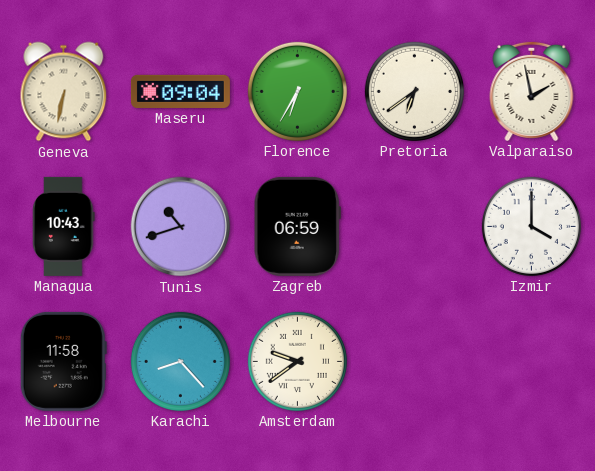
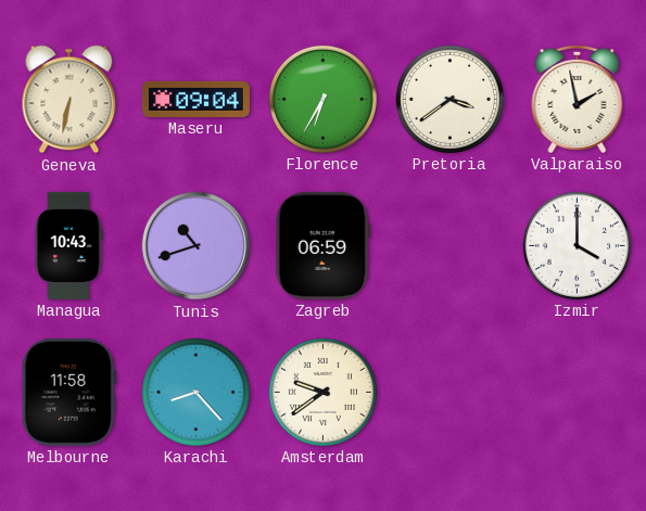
Pretoria: 6:39 -> 3:39 (449, 99)
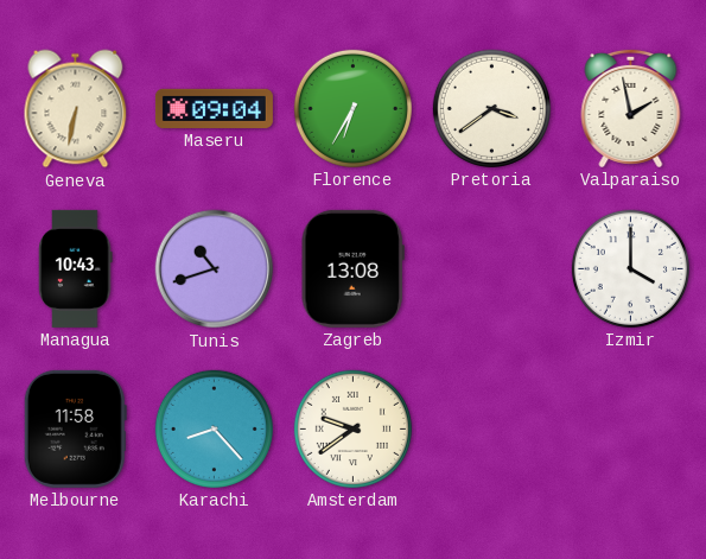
Zagreb: 06:59 -> 13:08 (352, 268)
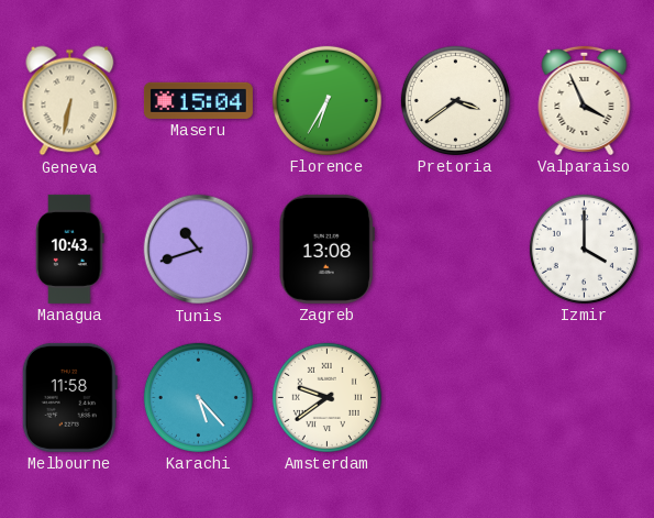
Maseru: 09:04 -> 15:04 (198, 100)
Valparaiso: 1:58 -> 3:56 (585, 100)
Karachi: 8:23 -> 5:23 (198, 397)
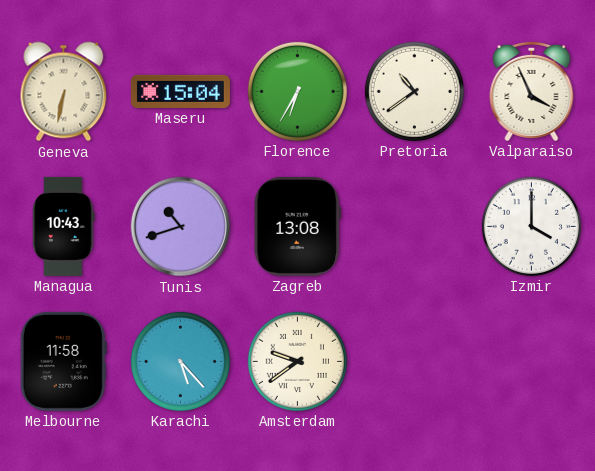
Pretoria: 3:39 -> 10:39 (414, 91)
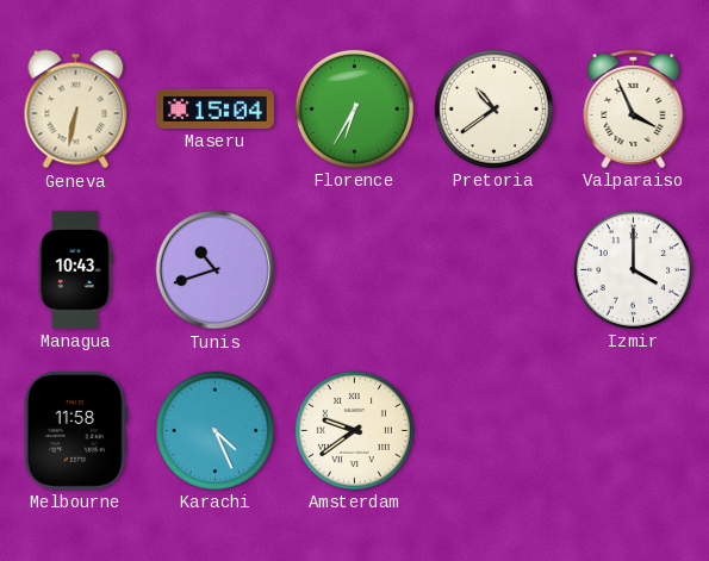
Zagreb: 13:08 -> none (297, 226)
Karachi: 5:23 -> 4:26 (214, 430)
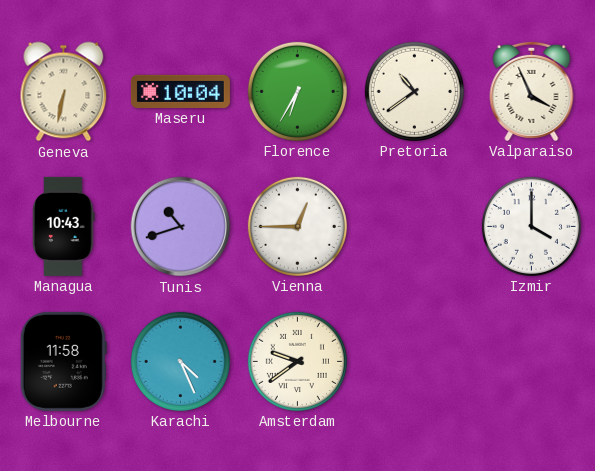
Maseru: 15:04 -> 10:04 (180, 91)
Vienna: none -> 12:45 (297, 226)
